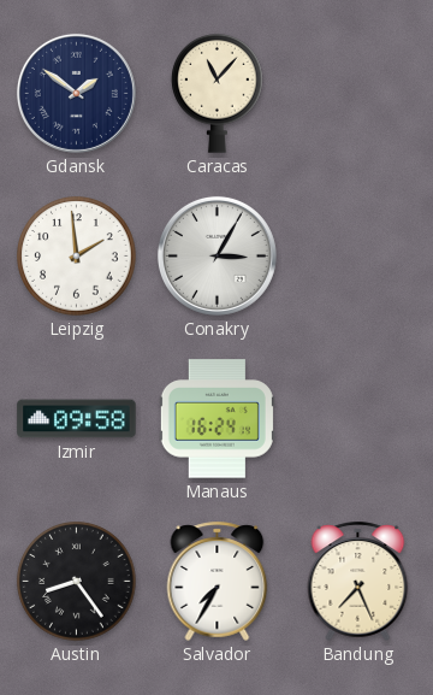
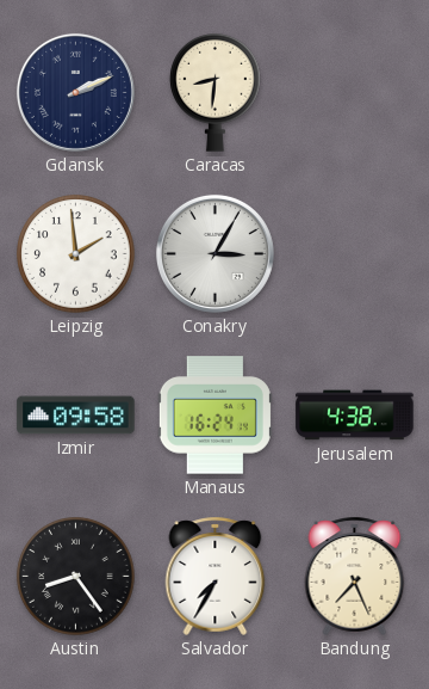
Gdansk: 1:51 -> 2:11 (75, 92)
Caracas: 11:07 -> 8:31 (216, 92)
Jerusalem: none -> 4:38 (355, 416)
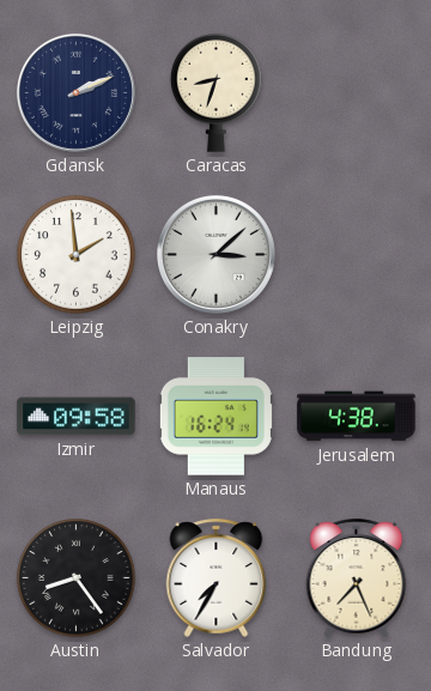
Caracas: 8:31 -> 8:33 (217, 92)
Conakry: 3:05 -> 3:08 (215, 254)
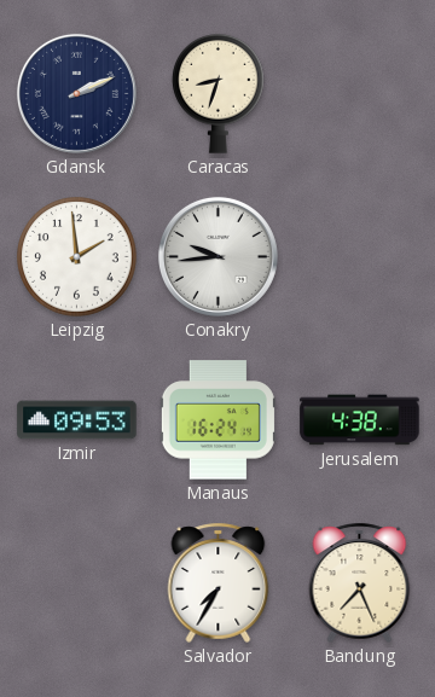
Conakry: 3:08 -> 9:44 (217, 256)
Izmir: 09:58 -> 09:53 (77, 420)
Austin: 8:24 -> none (77, 578)
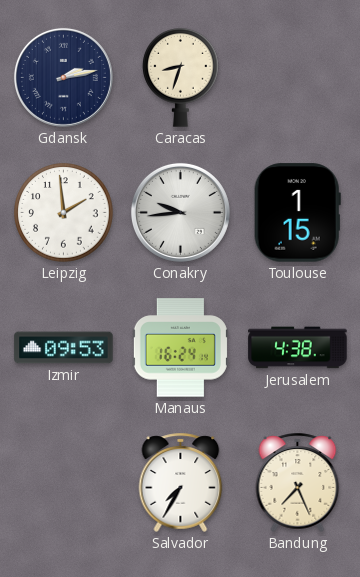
Gdansk: 2:11 -> 2:13 (63, 77)
Toulouse: none -> 1:15 (297, 213)
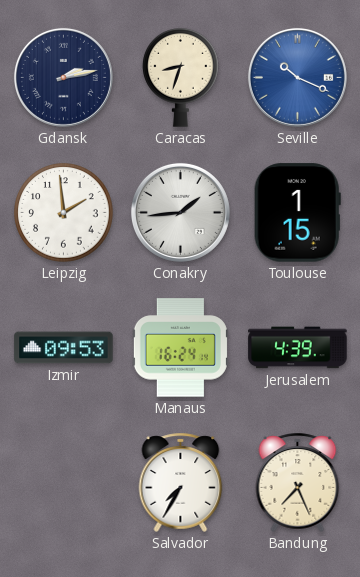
Seville: none -> 10:19 (297, 77)
Conakry: 9:44 -> 1:44 (180, 212)
Jerusalem: 4:38 -> 4:39 (298, 348)
